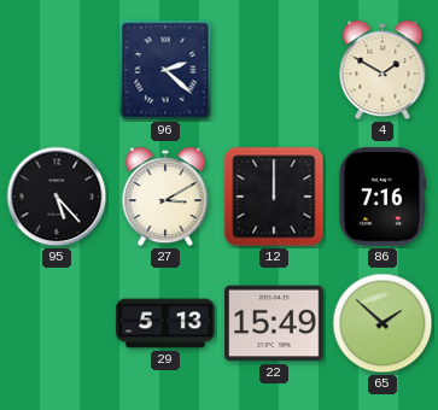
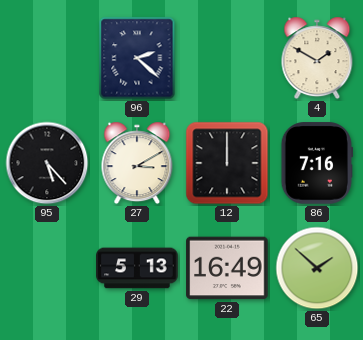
22: 15:49 -> 16:49 (227, 268)
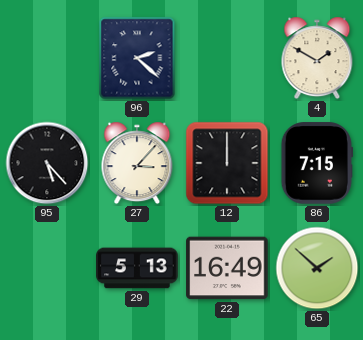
27: 3:10 -> 3:07 (137, 163)
86: 7:16 -> 7:15 (316, 163)
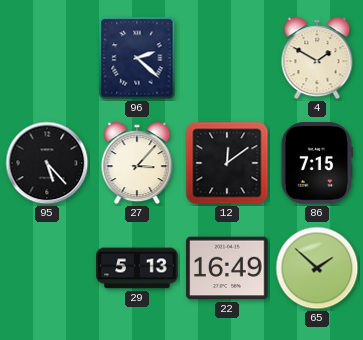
12: 12:00 -> 12:09 (227, 163)
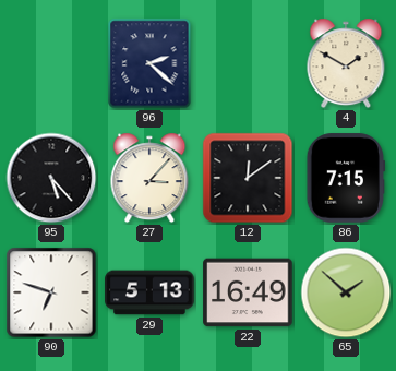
90: none -> 6:48 (51, 292)
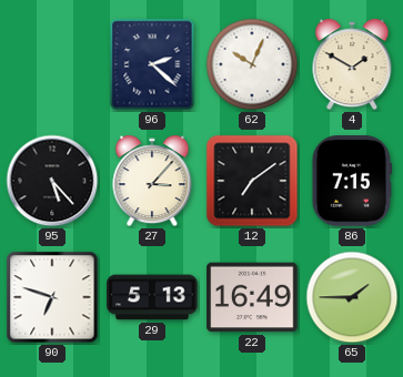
62: none -> 10:04 (252, 64)
12: 12:09 -> 7:09 (252, 181)
65: 1:52 -> 1:45 (352, 297)
